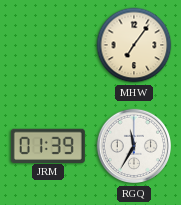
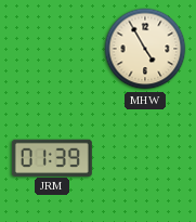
MHW: 7:06 -> 4:55 (145, 49)
RGQ: 11:35 -> none (134, 146)
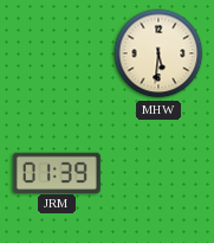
MHW: 4:55 -> 5:31 (158, 53)
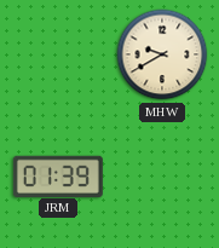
MHW: 5:31 -> 9:40 (162, 54)
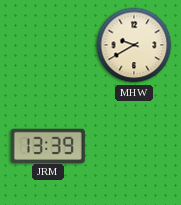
JRM: 01:39 -> 13:39 (48, 145)
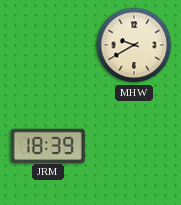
JRM: 13:39 -> 18:39 (48, 145)
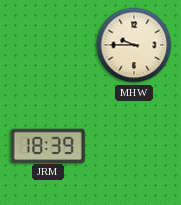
MHW: 9:40 -> 9:45 (134, 45)
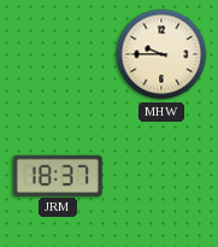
JRM: 18:39 -> 18:37 (58, 175)
